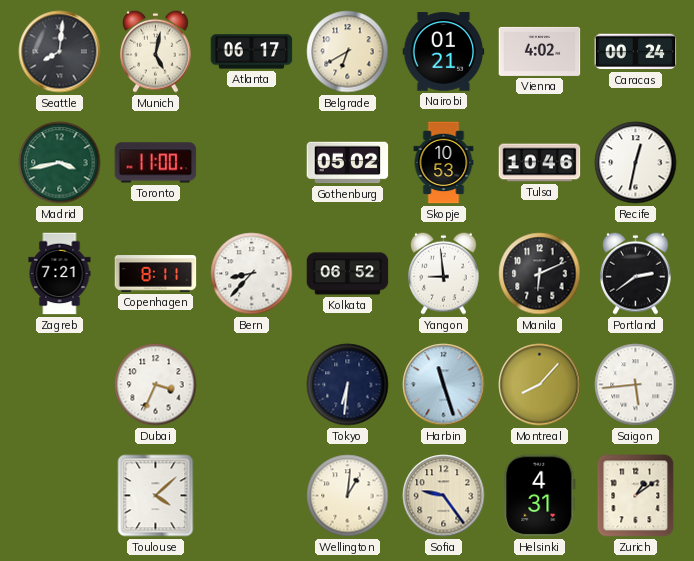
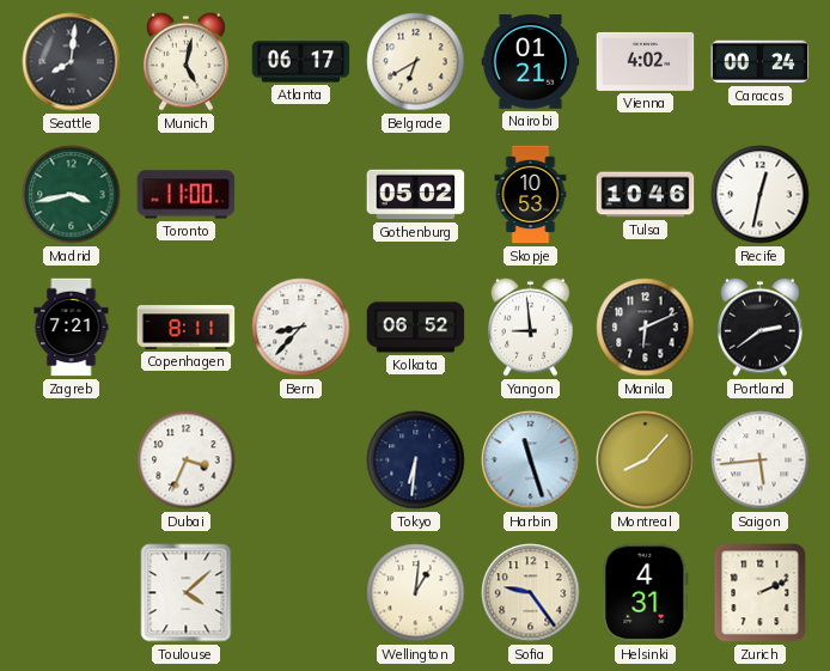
Zurich: 1:09 -> 2:11 (761, 593)
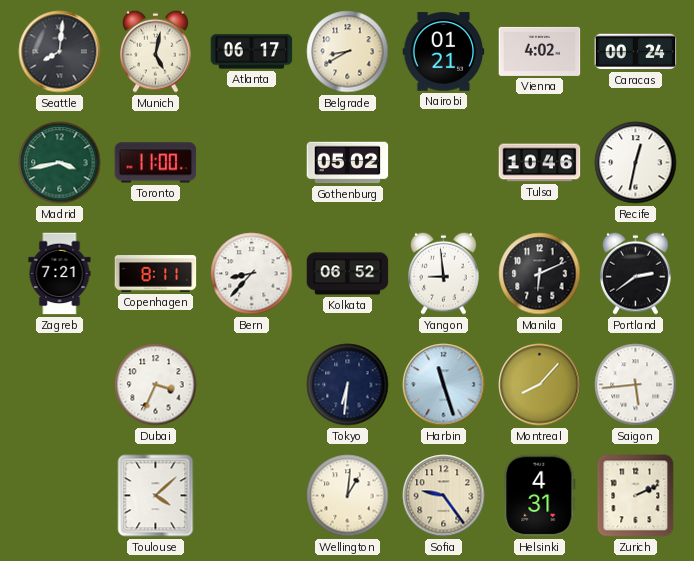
Belgrade: 6:40 -> 8:40 (348, 52)
Skopje: 10:53 -> none (531, 195)
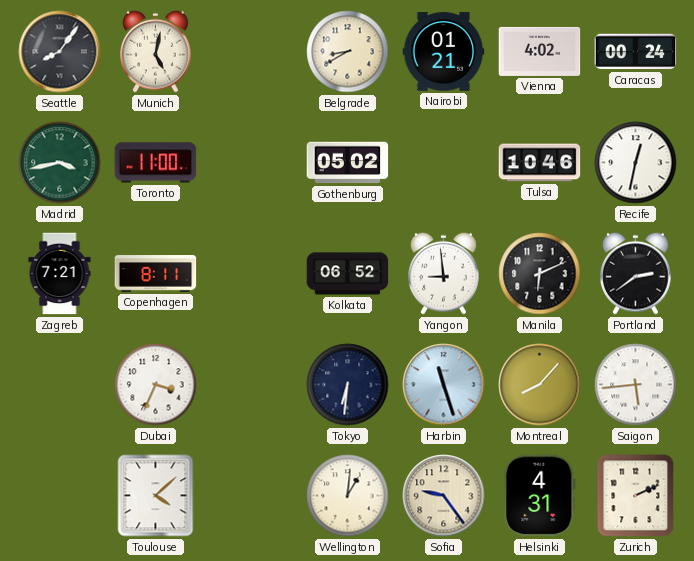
Seattle: 8:01 -> 8:06 (60, 52)
Atlanta: 06:17 -> none (252, 52)
Bern: 8:37 -> none (252, 274)
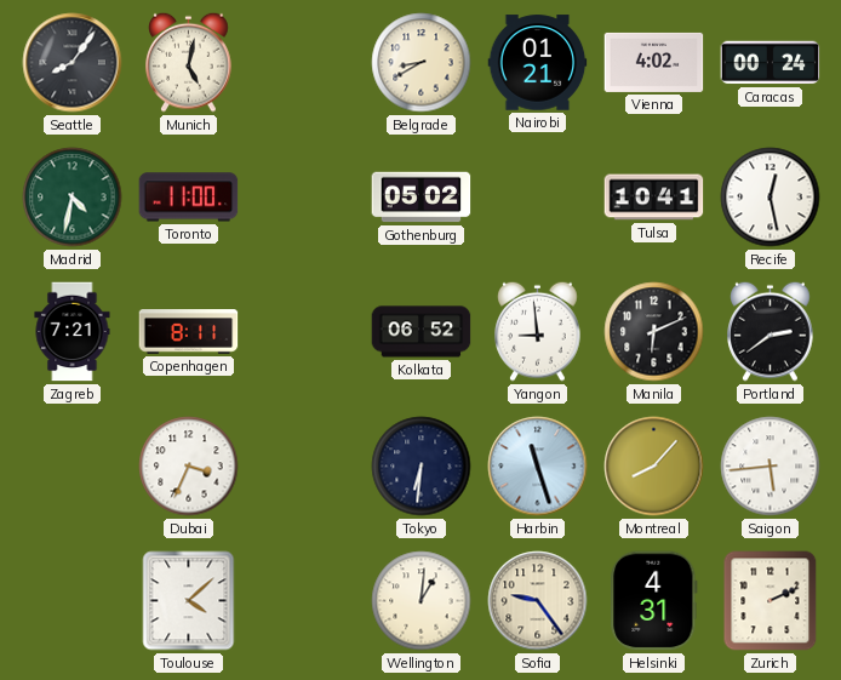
Madrid: 3:43 -> 4:32 (73, 198)
Tulsa: 10:46 -> 10:41 (654, 198)
Recife: 12:32 -> 12:28 (771, 198)
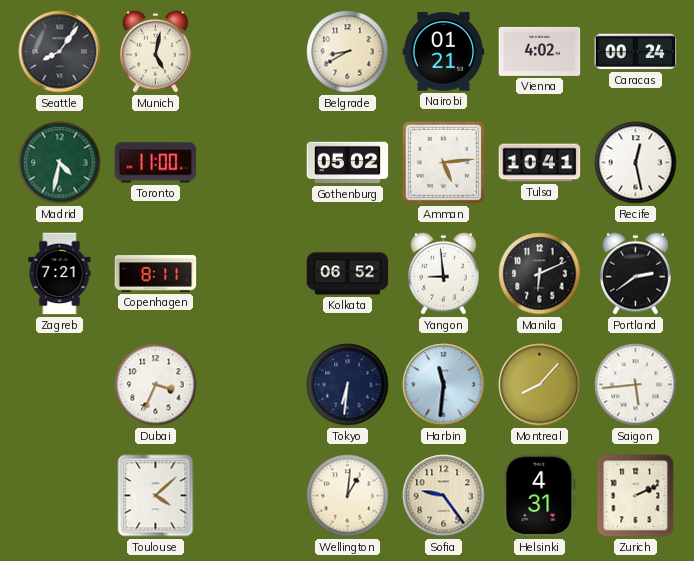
Amman: none -> 5:14 (443, 162)
Harbin: 11:27 -> 11:31 (444, 385)
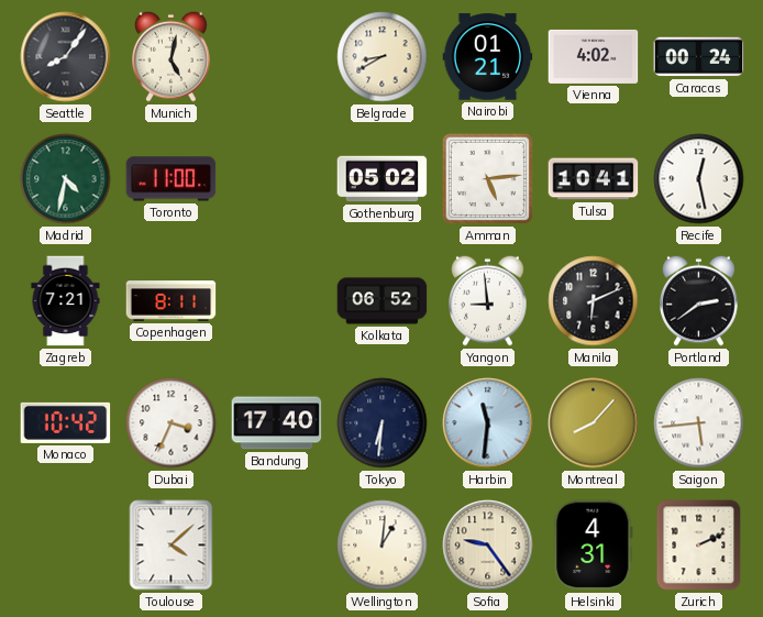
Monaco: none -> 10:42 (66, 422)
Bandung: none -> 17:40 (277, 423)
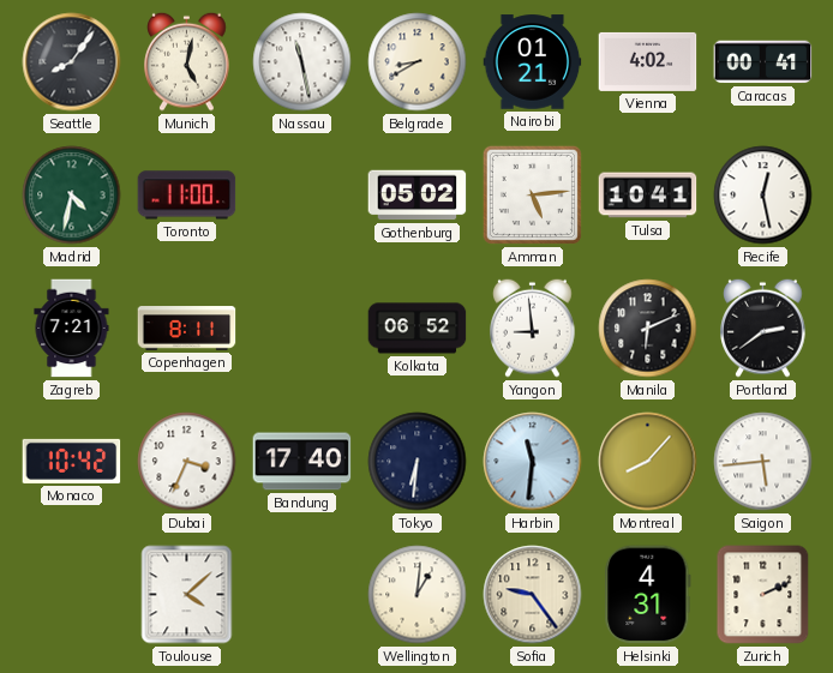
Nassau: none -> 11:28 (302, 62)
Caracas: 00:24 -> 00:41 (763, 62)
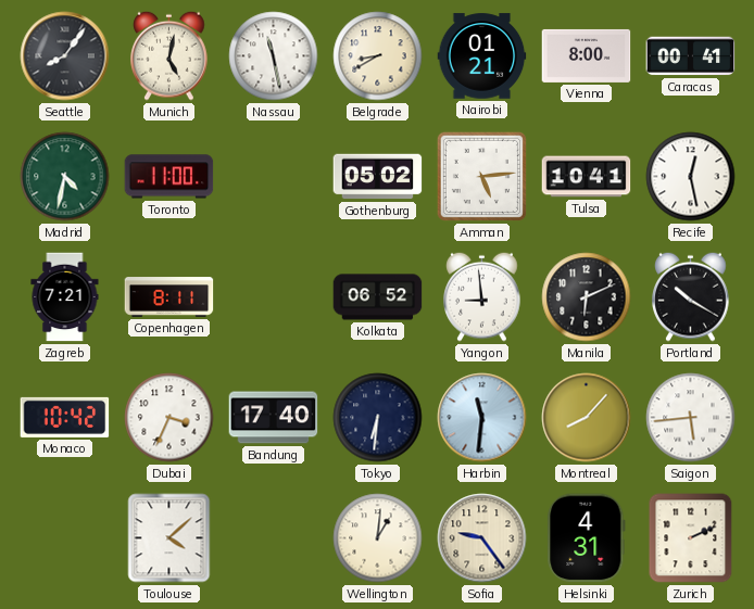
Vienna: 4:02 -> 8:00 (587, 55)
Portland: 2:39 -> 10:20 (691, 296)
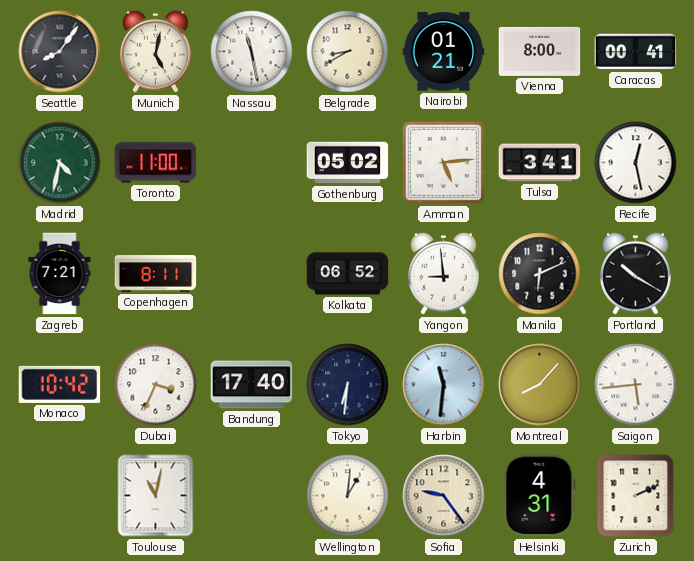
Tulsa: 10:41 -> 3:41 (540, 163)
Toulouse: 4:08 -> 11:02 (156, 496)
